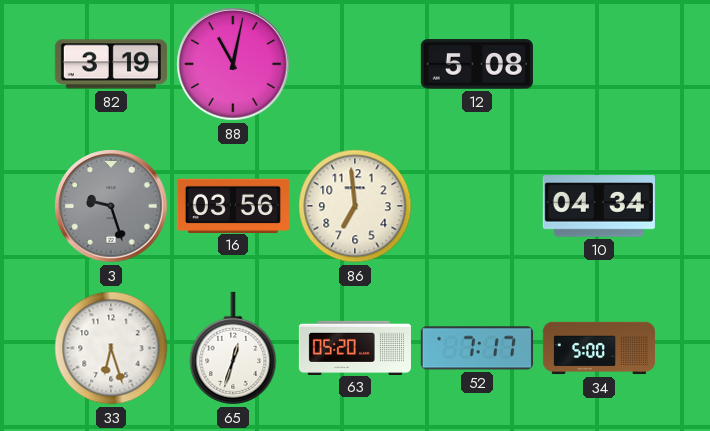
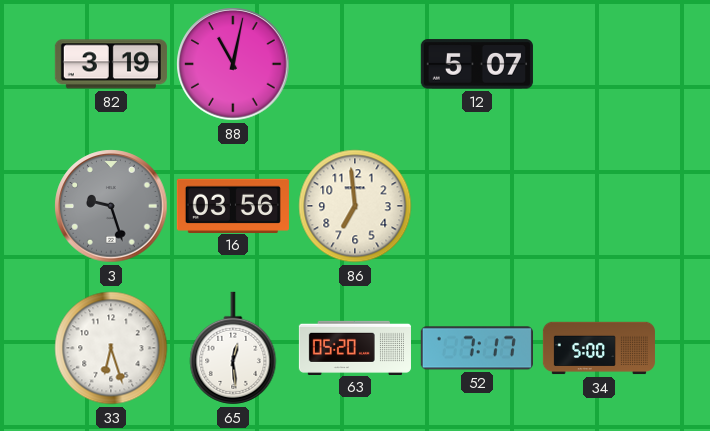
12: 5:08 -> 5:07 (477, 64)
10: 04:34 -> none (599, 206)
65: 12:33 -> 12:29 (233, 348)
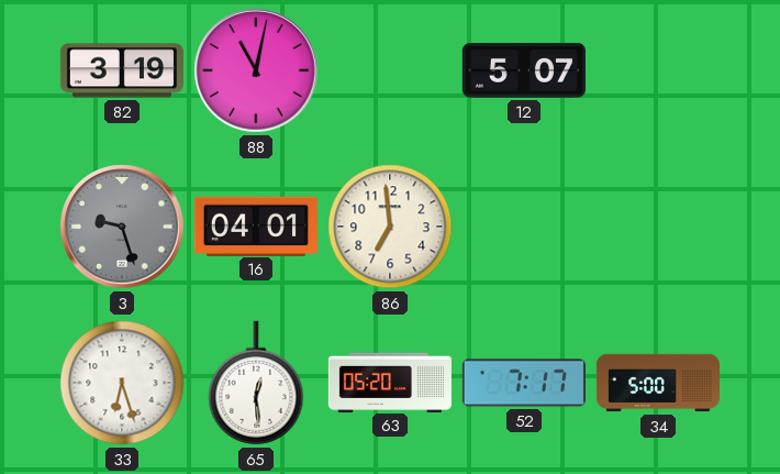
16: 03:56 -> 04:01 (256, 225)
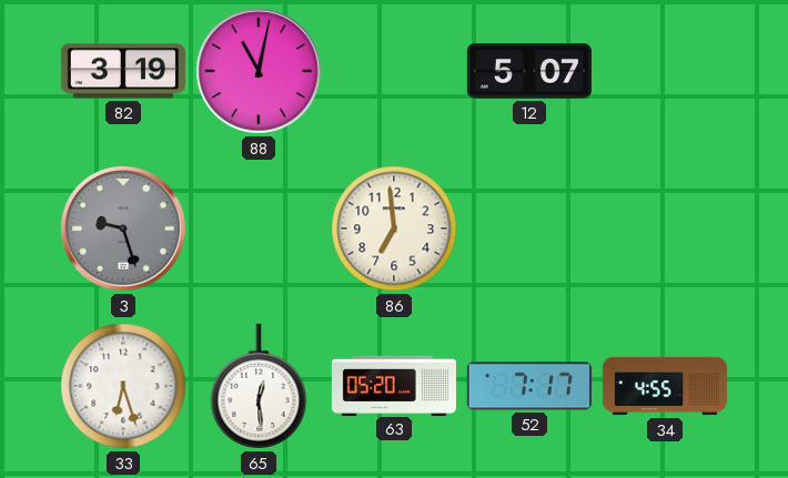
16: 04:01 -> none (256, 225)
34: 5:00 -> 4:55 (665, 386)
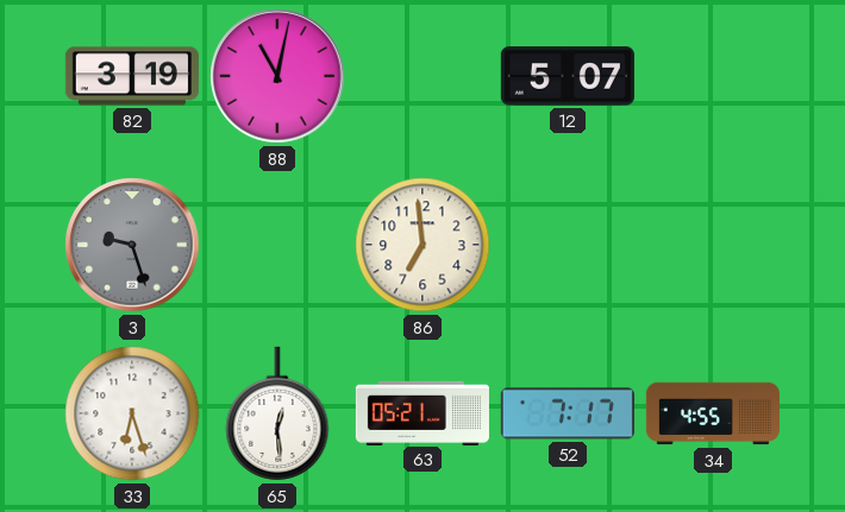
63: 05:20 -> 05:21 (422, 412)
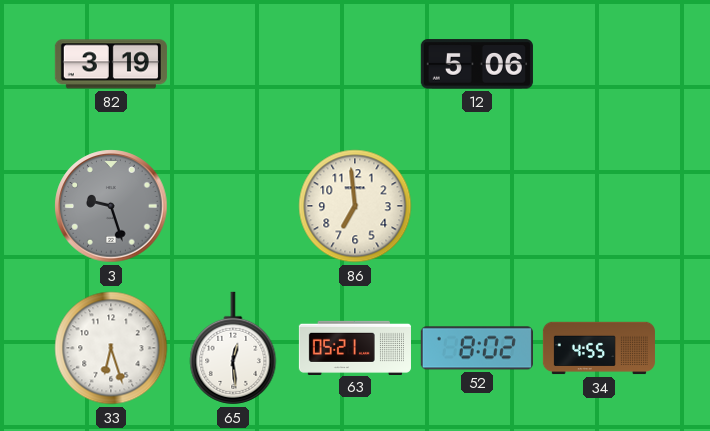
88: 11:02 -> none (277, 76)
12: 5:07 -> 5:06 (477, 64)
52: 7:17 -> 8:02 (477, 348)
